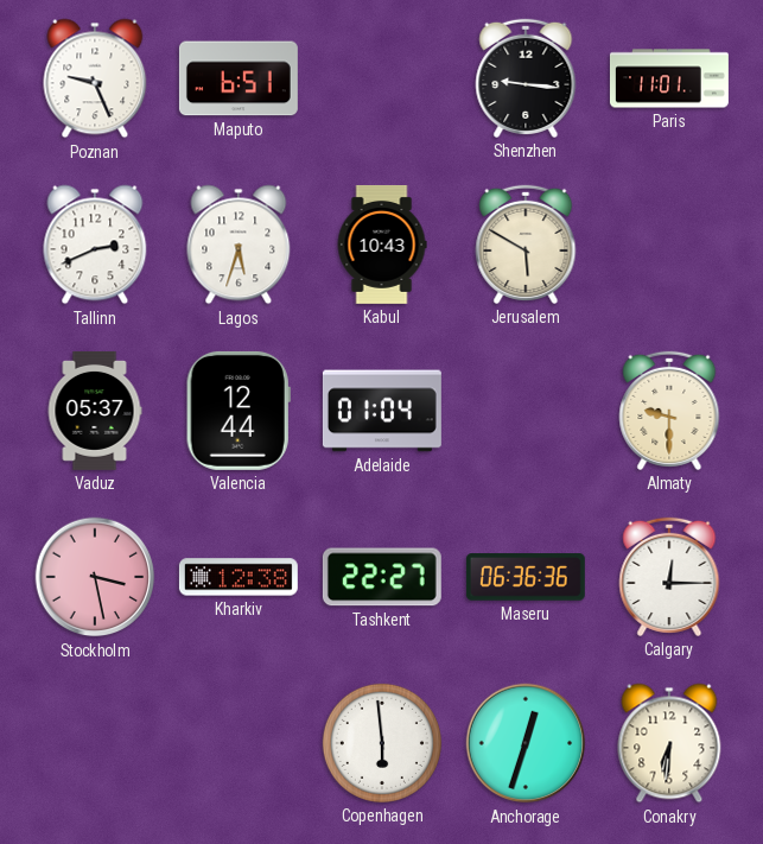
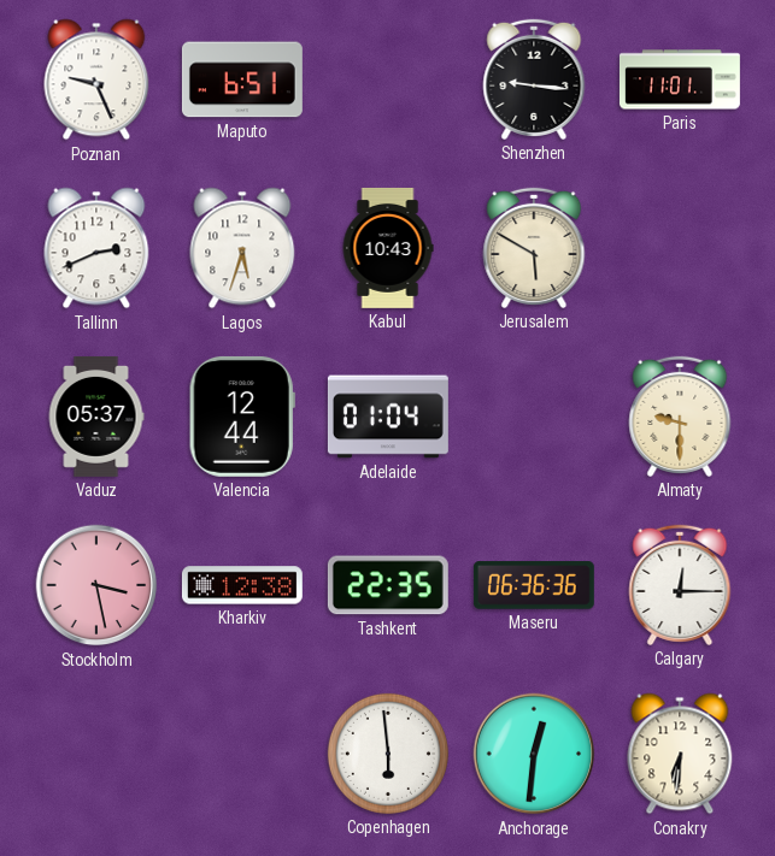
Tashkent: 22:27 -> 22:35 (388, 585)
Anchorage: 12:33 -> 12:31 (534, 754)
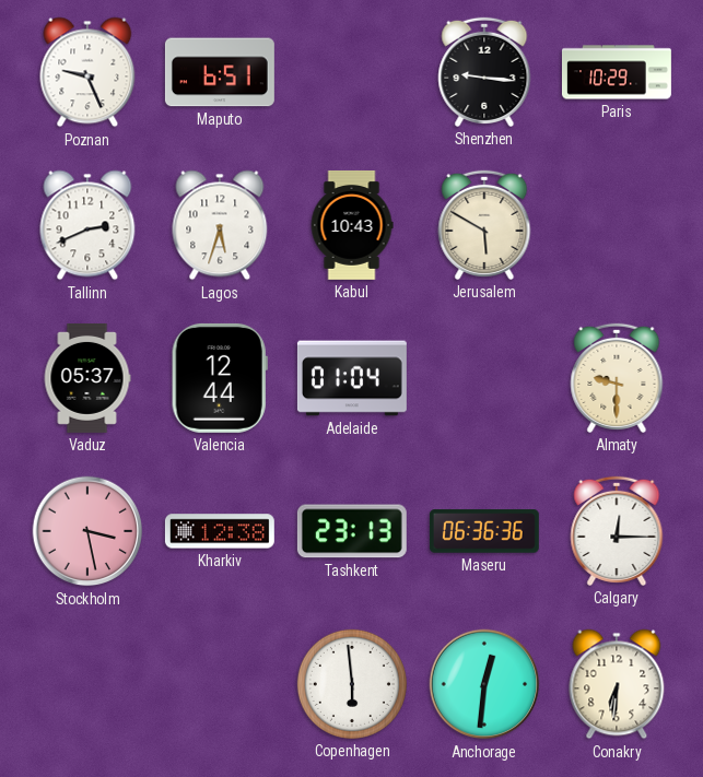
Paris: 11:01 -> 10:29 (617, 72)
Tashkent: 22:35 -> 23:13 (352, 531)
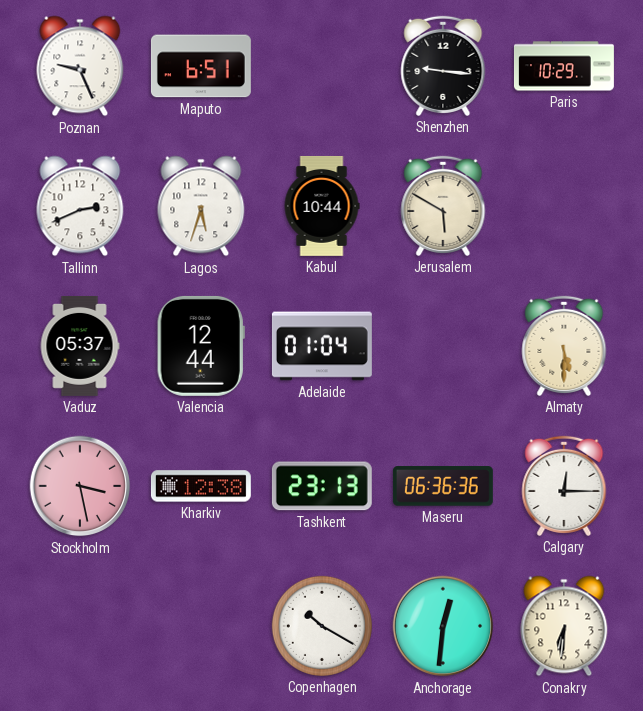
Kabul: 10:43 -> 10:44 (322, 206)
Almaty: 9:30 -> 5:30 (564, 346)
Copenhagen: 5:59 -> 10:20 (322, 626)
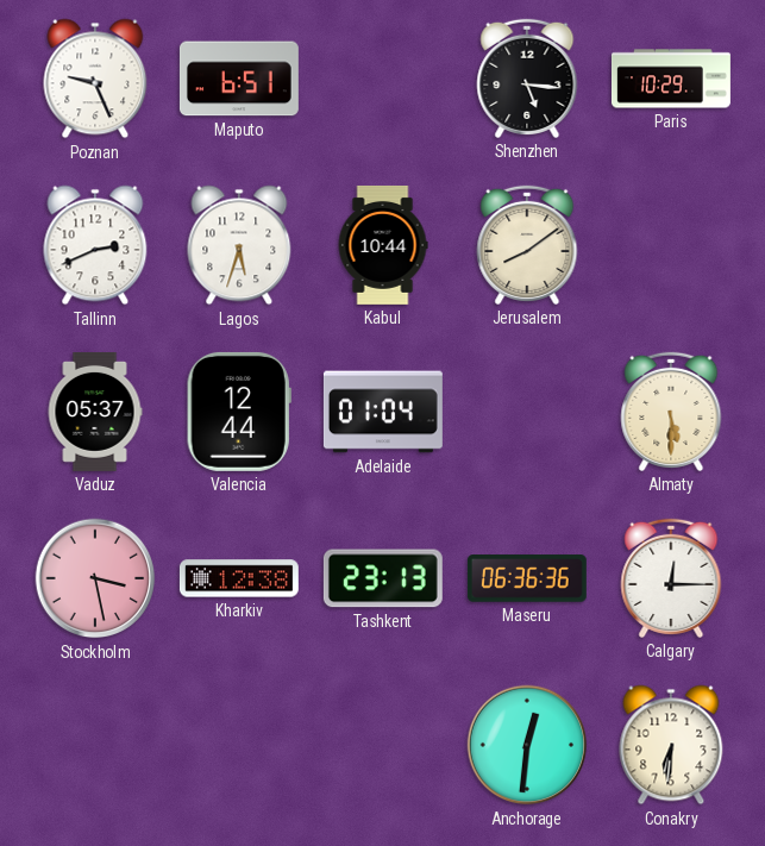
Shenzhen: 9:16 -> 5:16 (527, 79)
Jerusalem: 5:50 -> 8:09 (527, 245)
Copenhagen: 10:20 -> none (322, 626)
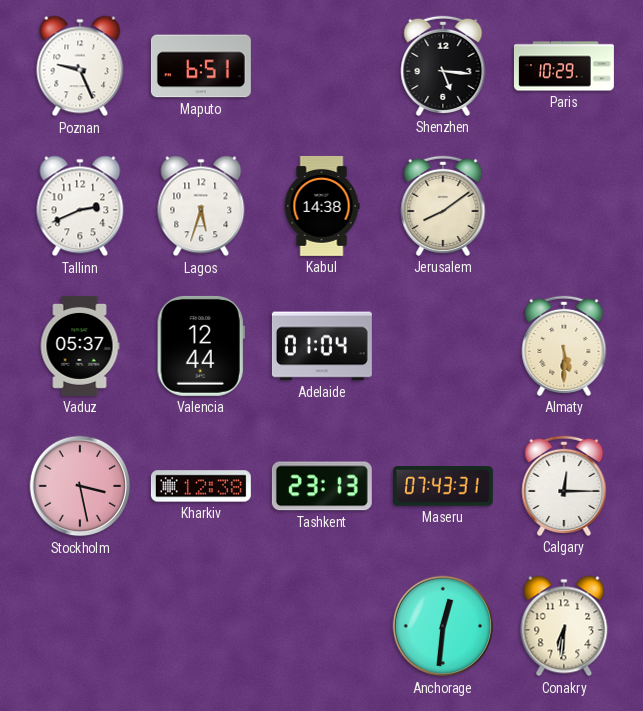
Kabul: 10:44 -> 14:38 (322, 206)
Maseru: 06:36 -> 07:43 (443, 486)
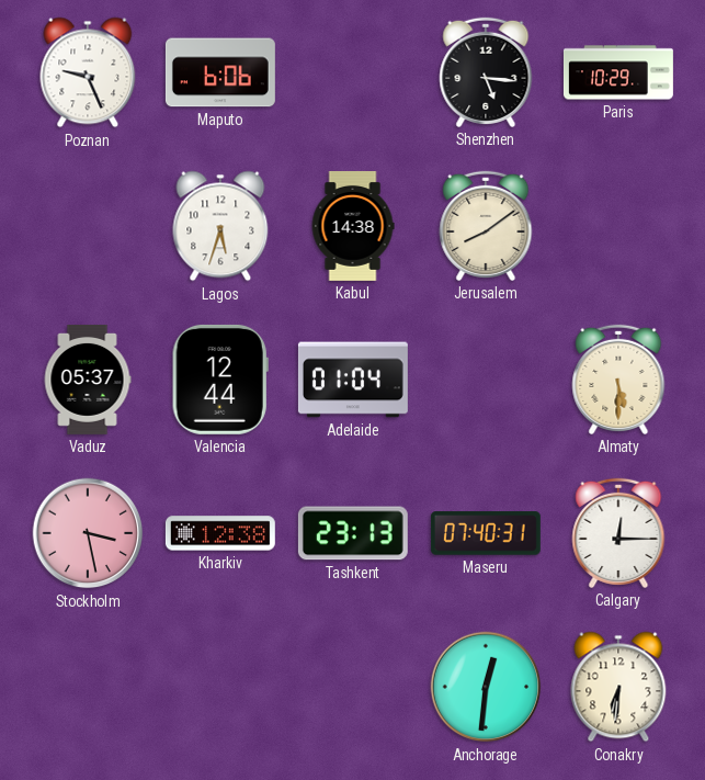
Maputo: 6:51 -> 6:06 (220, 72)
Tallinn: 2:41 -> none (80, 206)
Maseru: 07:43 -> 07:40 (486, 533)
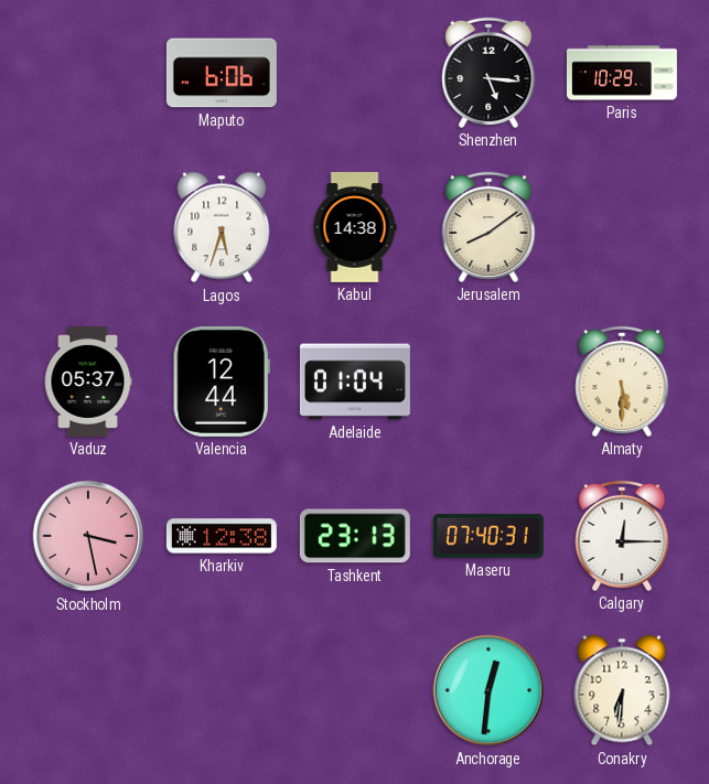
Poznan: 9:26 -> none (88, 72)
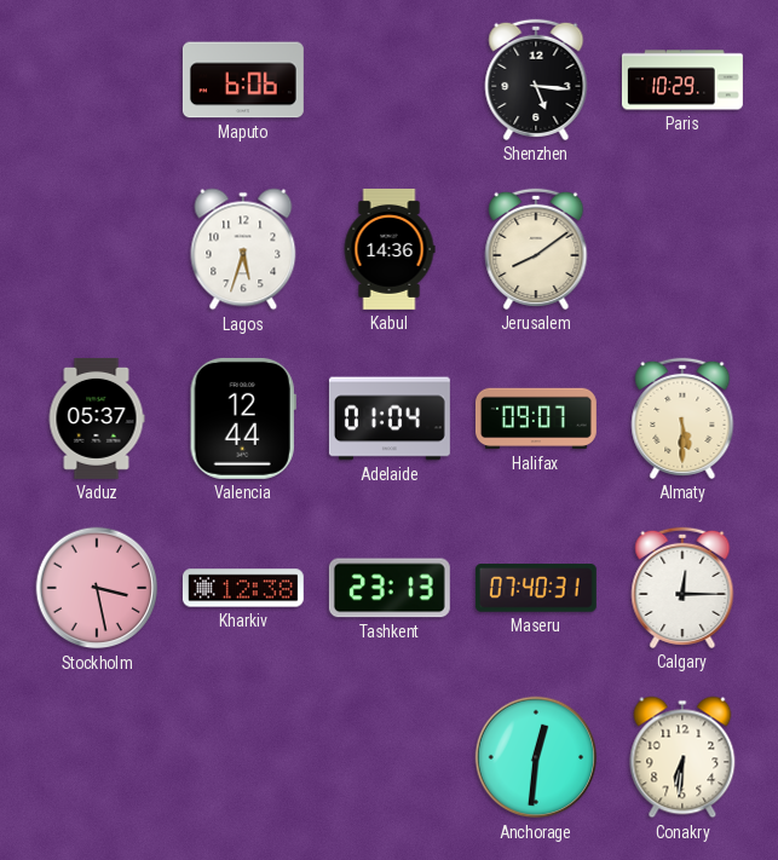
Kabul: 14:38 -> 14:36 (390, 249)
Halifax: none -> 09:07 (536, 419)
